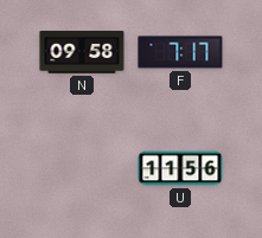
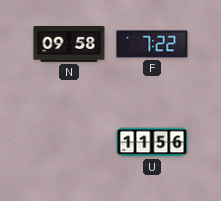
F: 7:17 -> 7:22 (152, 44)
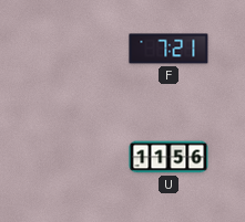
N: 09:58 -> none (69, 45)
F: 7:22 -> 7:21 (169, 49)
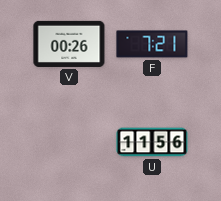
V: none -> 00:26 (69, 44)
